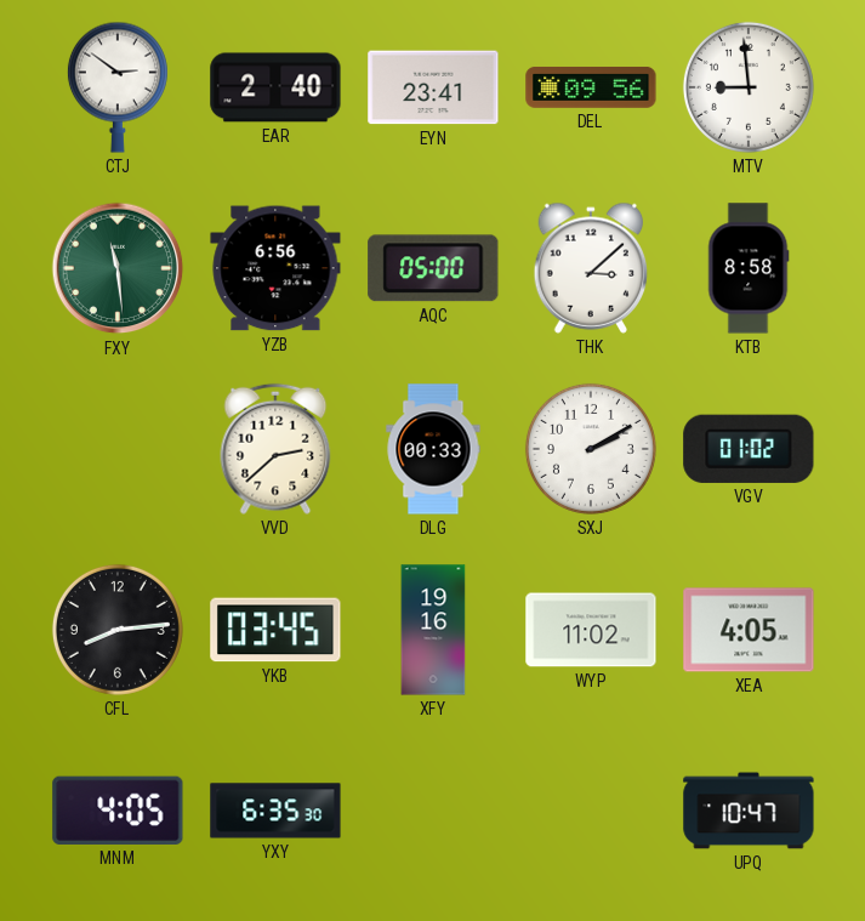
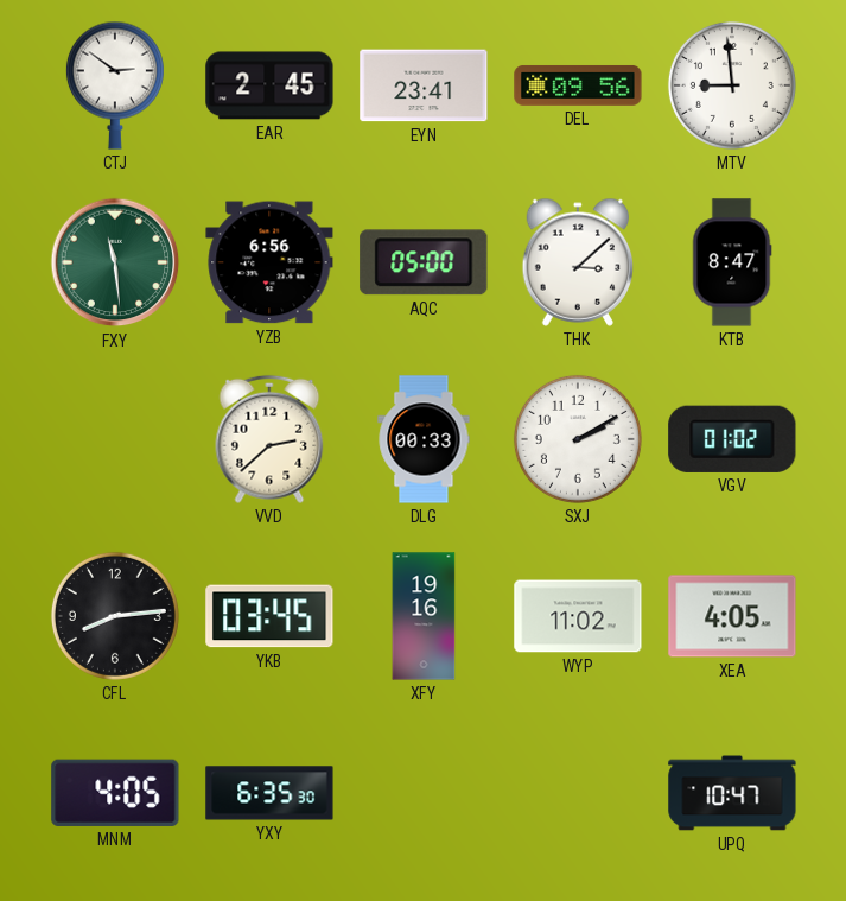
EAR: 2:40 -> 2:45 (269, 85)
KTB: 8:58 -> 8:47 (732, 262)
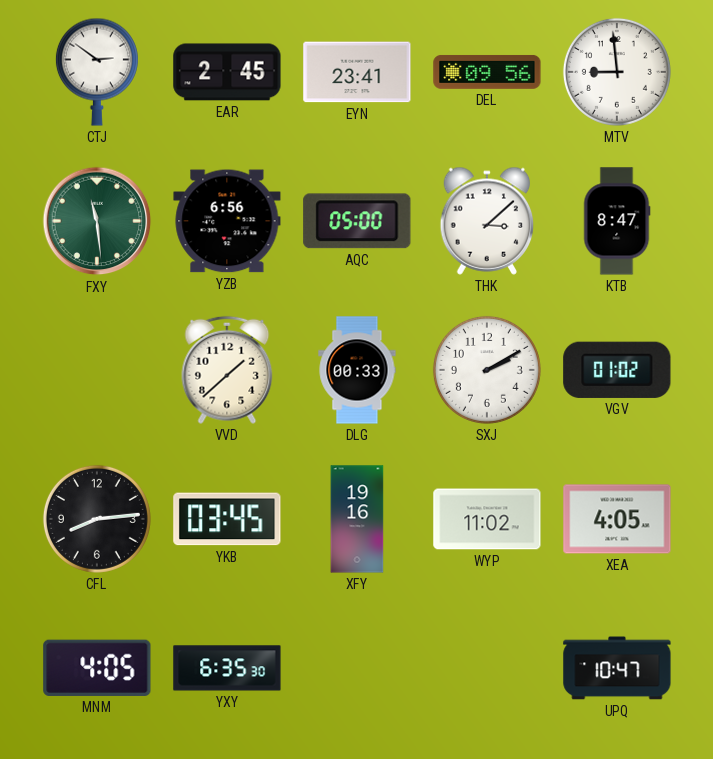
VVD: 2:38 -> 1:38 (227, 370)
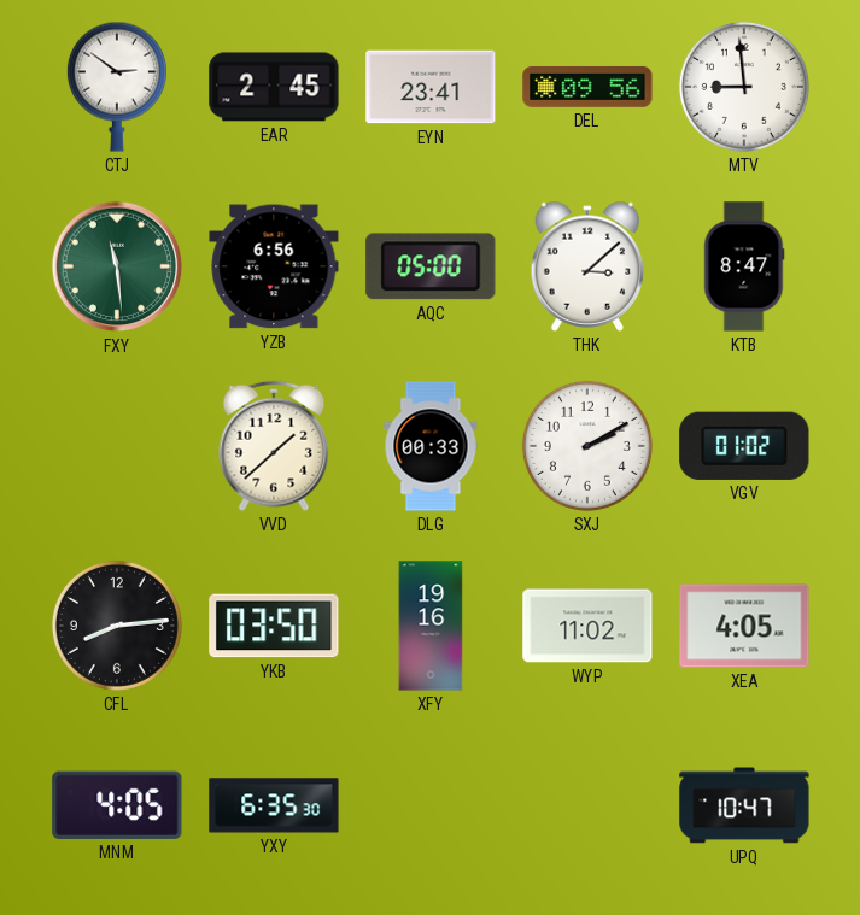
YKB: 03:45 -> 03:50 (274, 626)
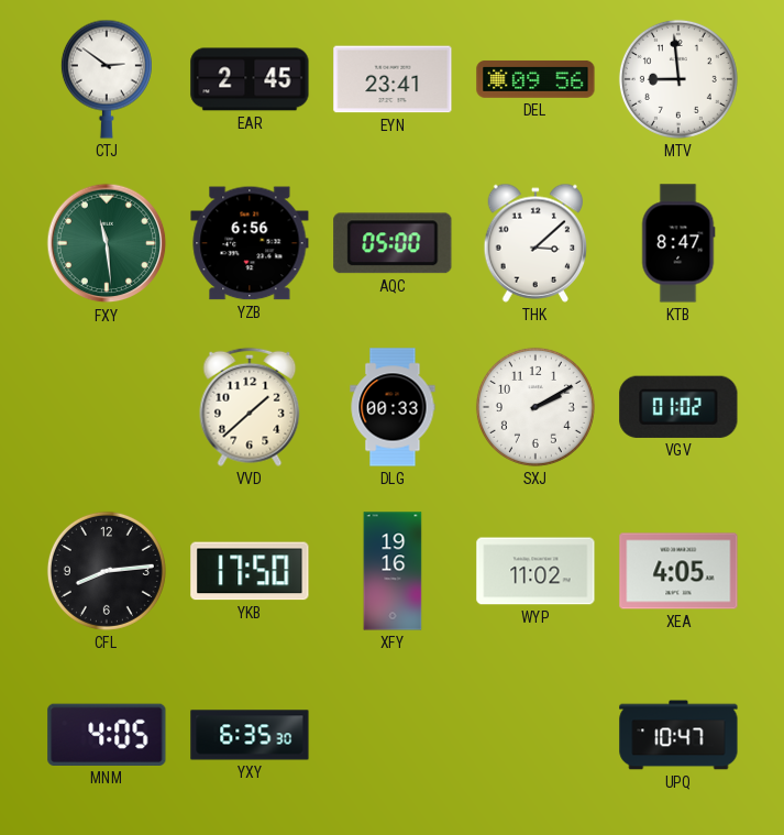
YKB: 03:50 -> 17:50 (250, 571)
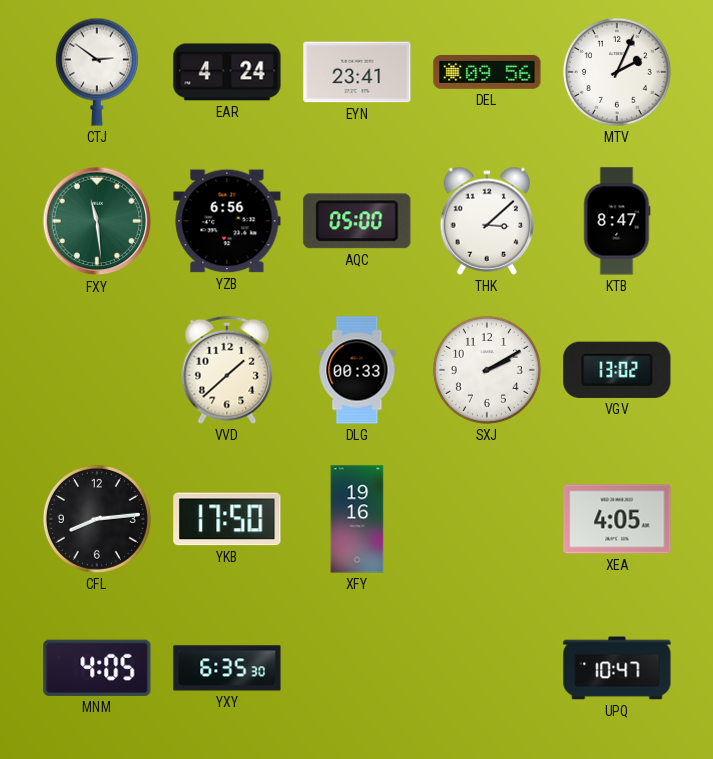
EAR: 2:45 -> 4:24 (227, 72)
MTV: 8:59 -> 2:04 (617, 72)
VGV: 01:02 -> 13:02 (617, 370)
WYP: 11:02 -> none (535, 571)
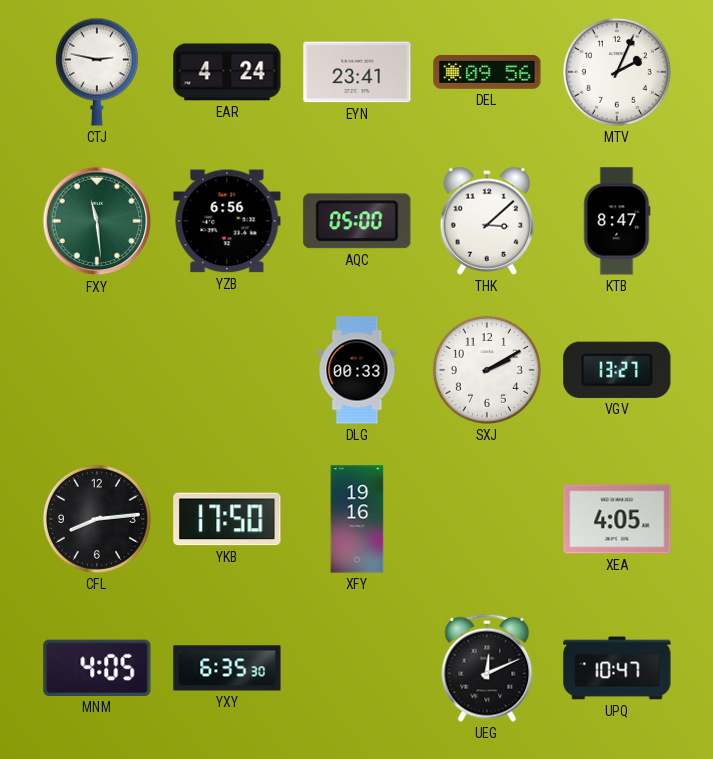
CTJ: 2:51 -> 2:47 (97, 72)
VVD: 1:38 -> none (227, 370)
VGV: 13:02 -> 13:27 (617, 370)
UEG: none -> 12:11 (487, 668)
